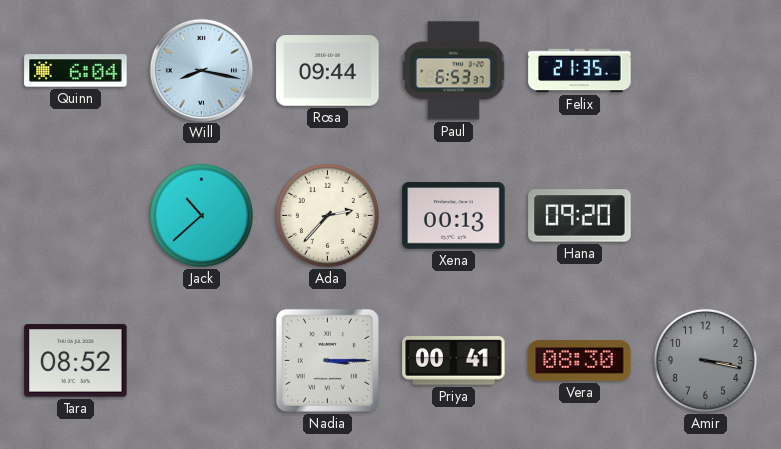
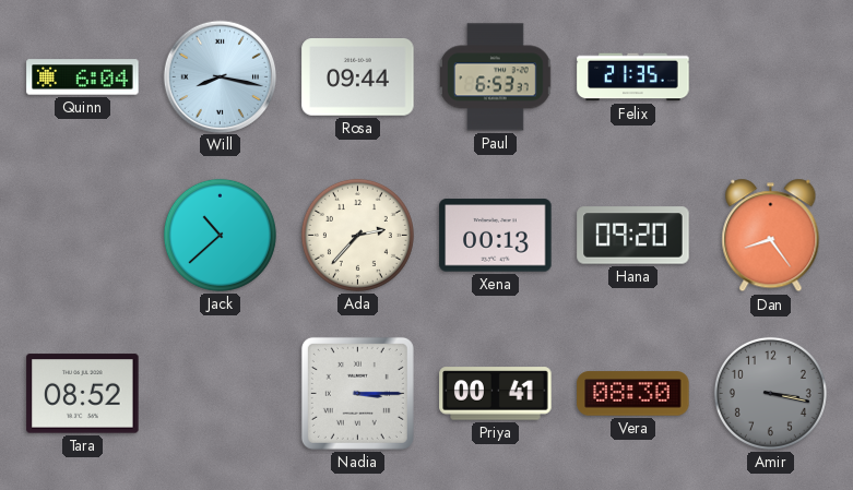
Dan: none -> 8:24 (771, 236)
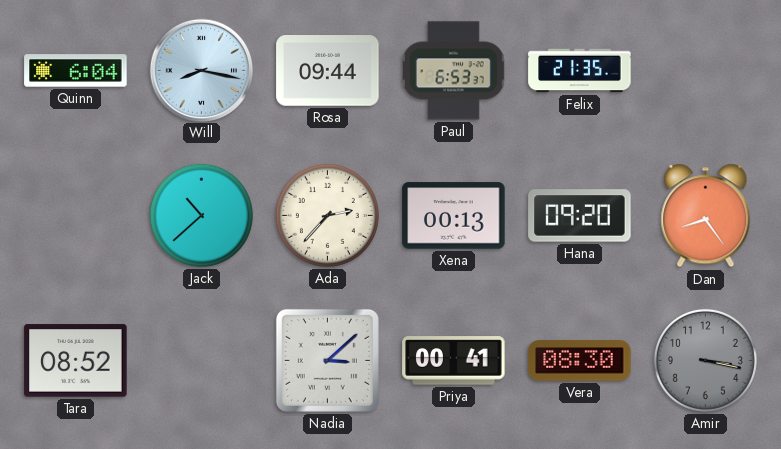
Nadia: 3:15 -> 3:08 (327, 360)
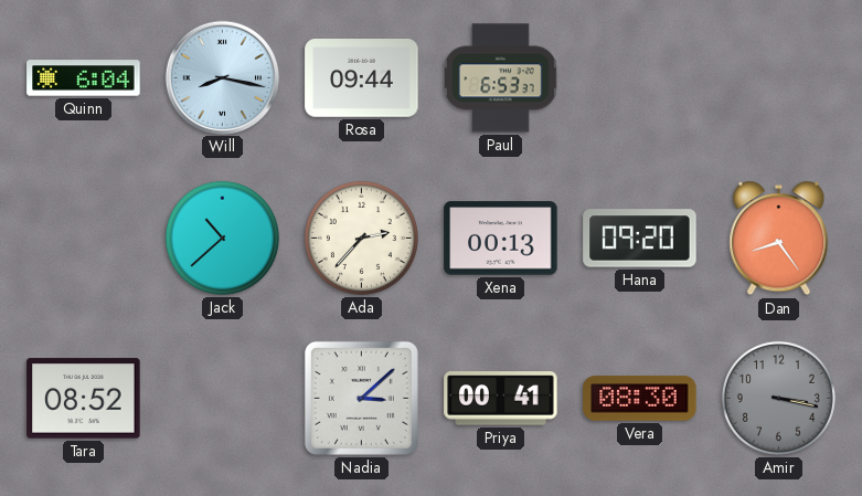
Felix: 21:35 -> none (580, 71)
